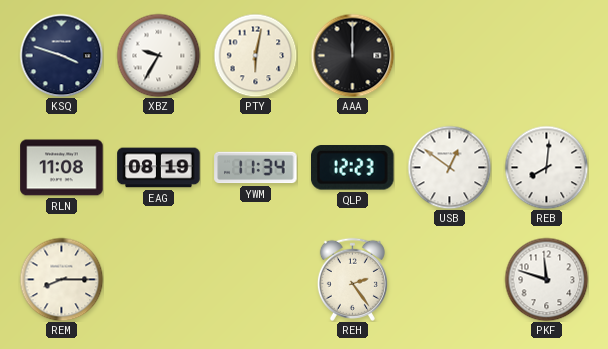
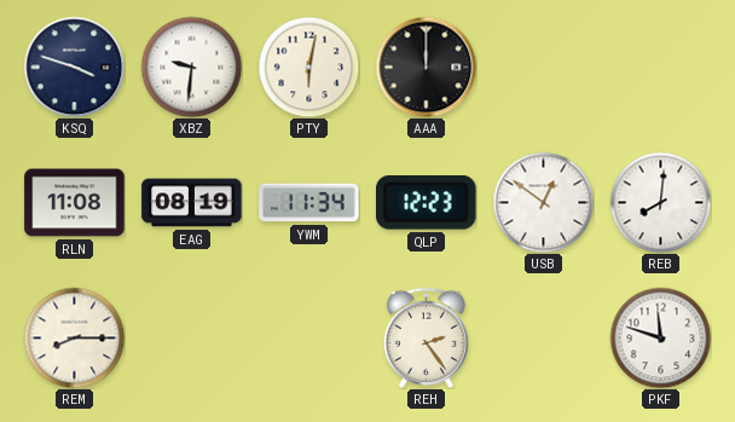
XBZ: 9:35 -> 9:31 (191, 67)
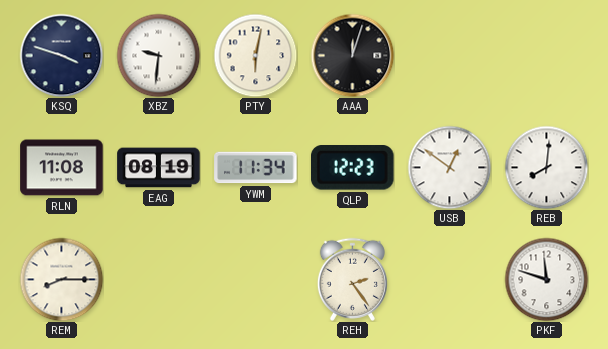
AAA: 12:00 -> 12:03 (352, 55)
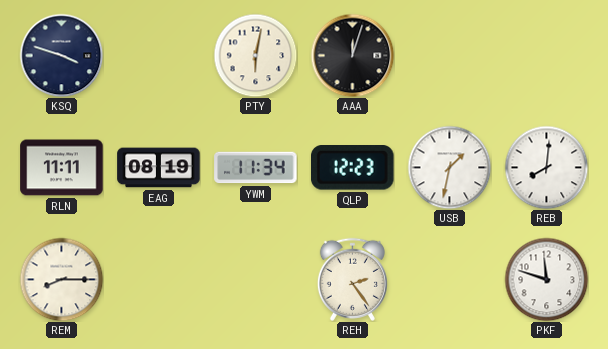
XBZ: 9:31 -> none (158, 55)
RLN: 11:08 -> 11:11 (62, 168)
USB: 12:51 -> 1:32 (449, 167)
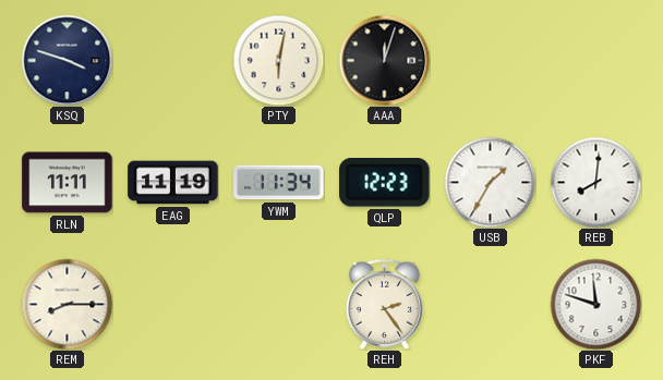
EAG: 08:19 -> 11:19 (173, 183)
USB: 1:32 -> 1:35 (490, 182)
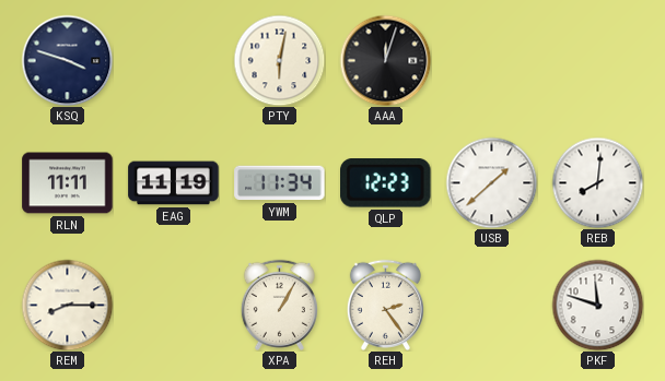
USB: 1:35 -> 1:38 (491, 182)
XPA: none -> 1:05 (279, 305)
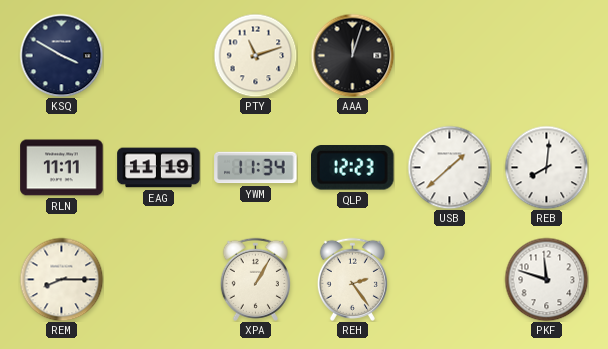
KSQ: 3:48 -> 3:50 (61, 55)
PTY: 6:02 -> 11:12 (255, 55)
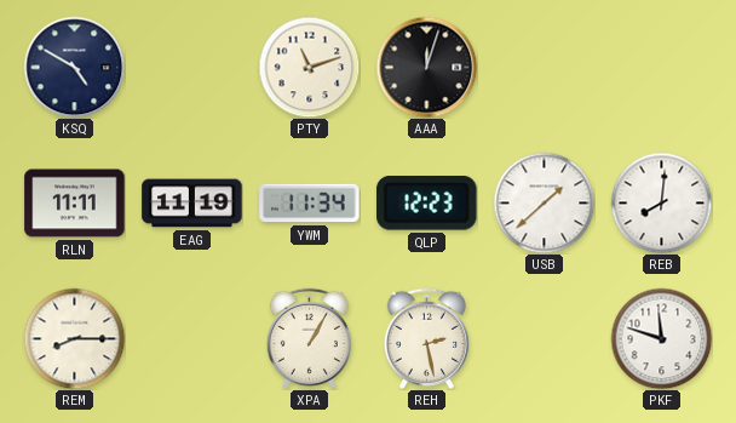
KSQ: 3:50 -> 4:50 (74, 67)
REH: 2:24 -> 2:28 (426, 338)
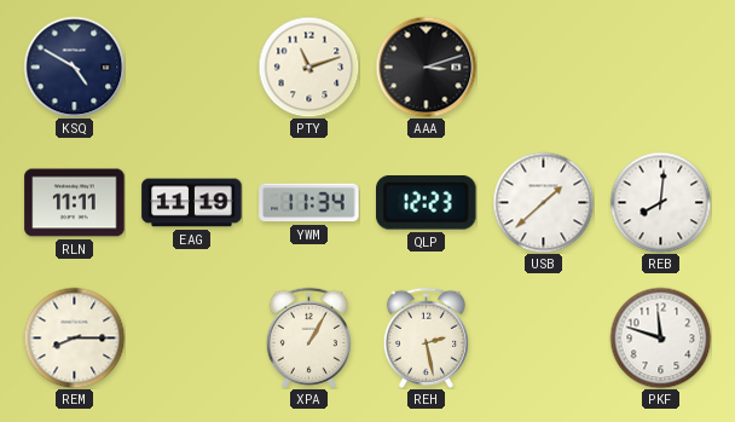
AAA: 12:03 -> 3:12 (426, 67)
